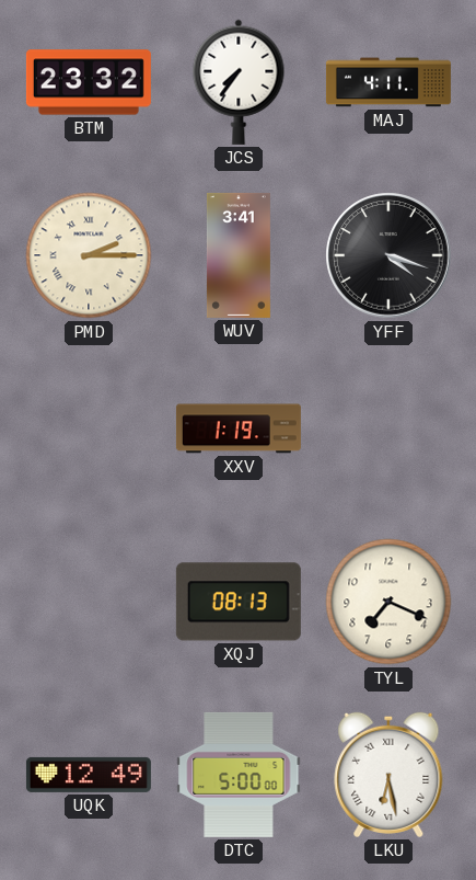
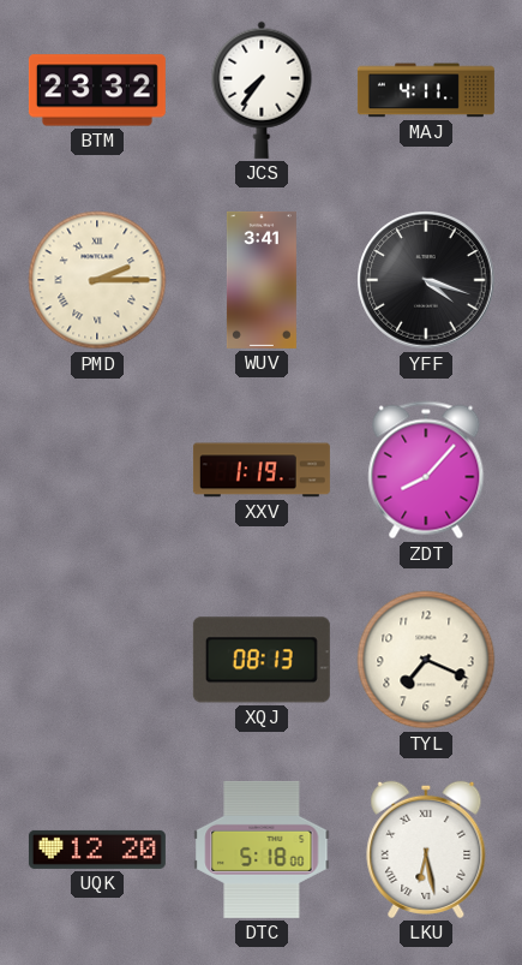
ZDT: none -> 8:07 (426, 470)
UQK: 12:49 -> 12:20 (97, 850)
DTC: 5:00 -> 5:18 (262, 850)
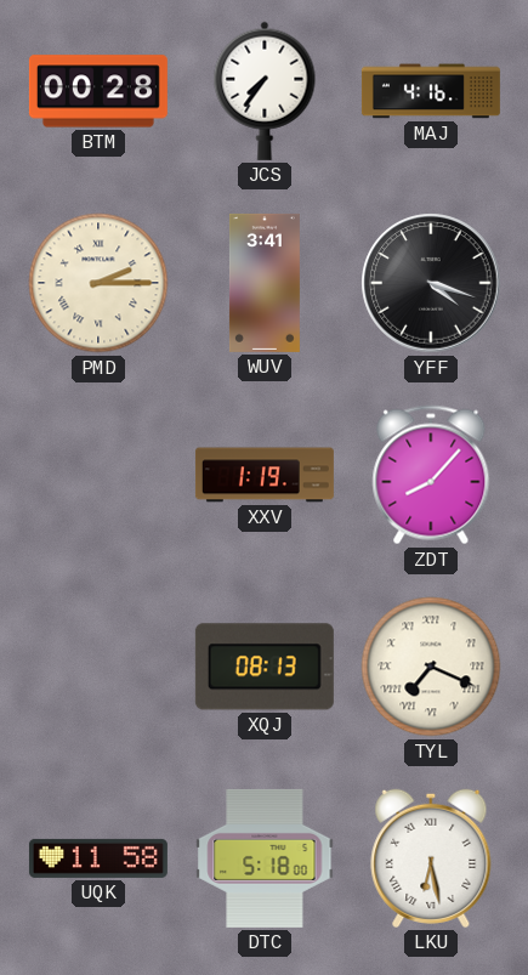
BTM: 23:32 -> 00:28 (98, 91)
MAJ: 4:11 -> 4:16 (431, 91)
TYL numerals: Arabic -> Roman (431, 667)
UQK: 12:20 -> 11:58 (98, 858)
